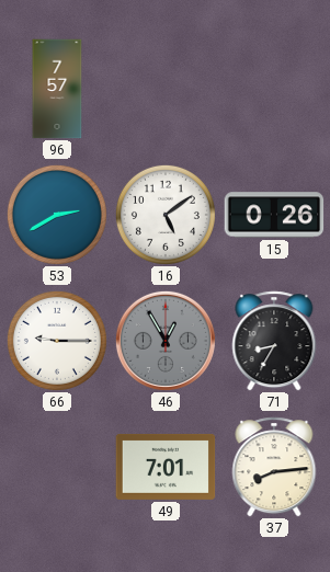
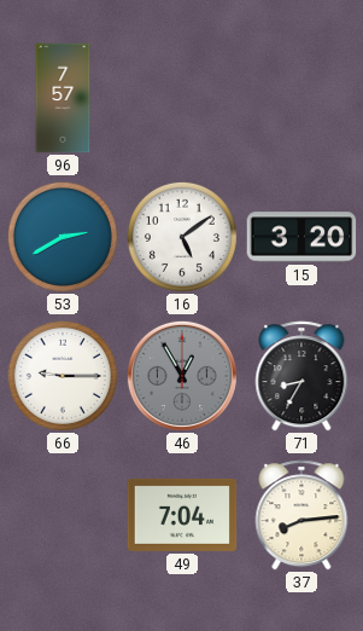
15: 0:26 -> 3:20 (301, 237)
49: 7:01 -> 7:04 (182, 515)
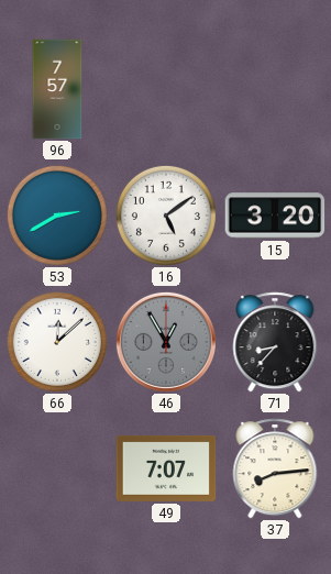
66: 9:15 -> 12:08 (57, 342)
71: 8:35 -> 8:37 (275, 342)
49: 7:04 -> 7:07 (166, 468)
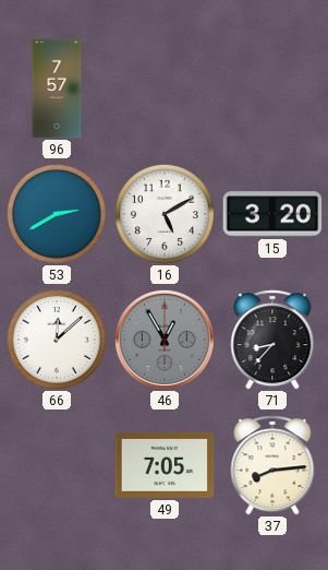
16: 5:09 -> 5:10 (165, 214)
49: 7:07 -> 7:05 (165, 465)
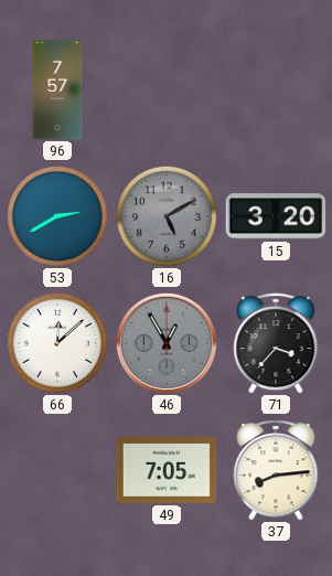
16 dial: white -> grey (167, 216)
71: 8:37 -> 3:37 (276, 343)
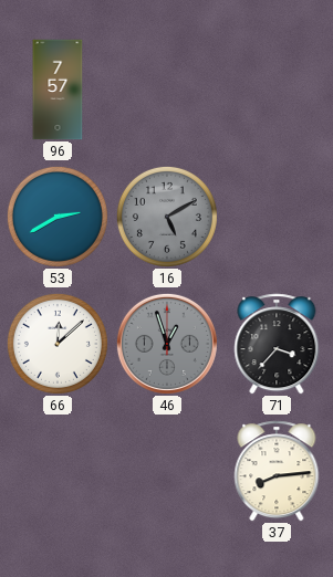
15: 3:20 -> none (276, 216)
46: 12:55 -> 12:57 (167, 344)
49: 7:05 -> none (167, 470)
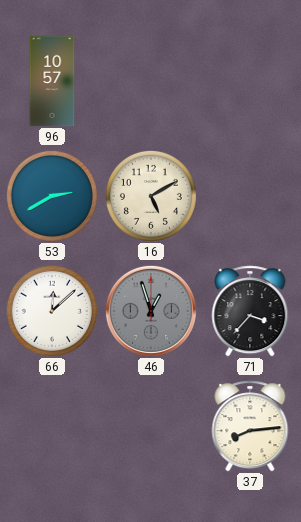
96: 7:57 -> 10:57 (52, 81)
16 dial: grey -> cream (151, 196)
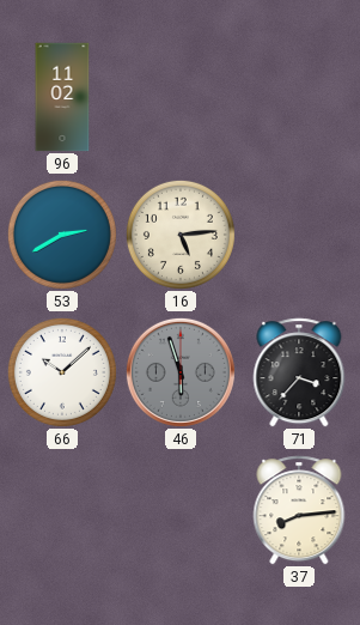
96: 10:57 -> 11:02 (62, 97)
16: 5:10 -> 5:14 (181, 235)
66: 12:08 -> 10:08 (62, 372)
46: 12:57 -> 5:57 (181, 372)
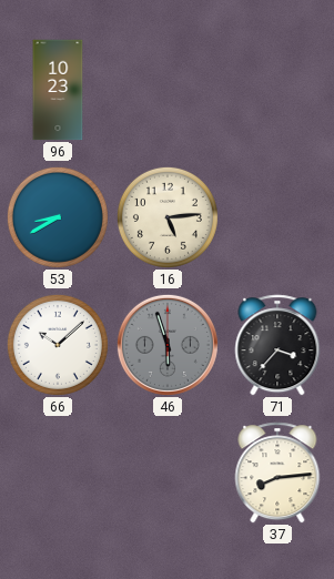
96: 11:02 -> 10:23 (58, 90)
53: 2:40 -> 8:40 (58, 217)
